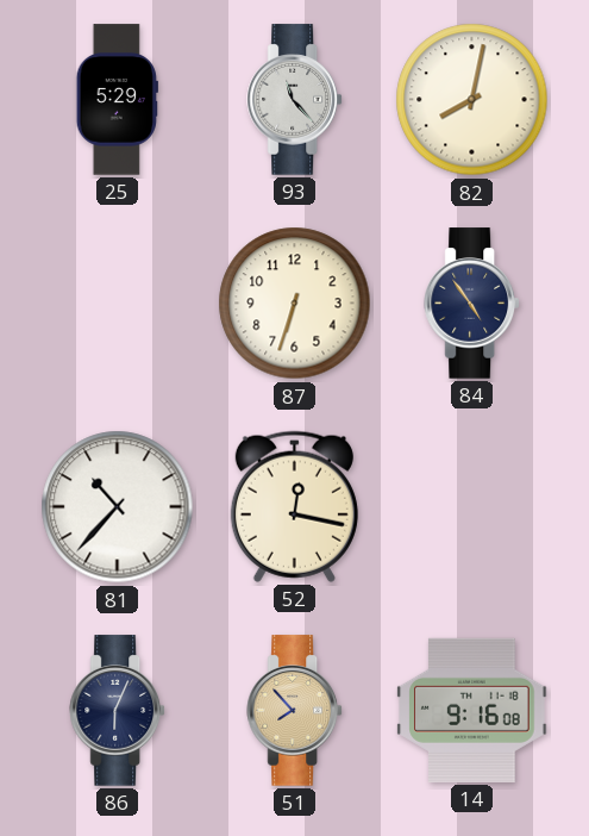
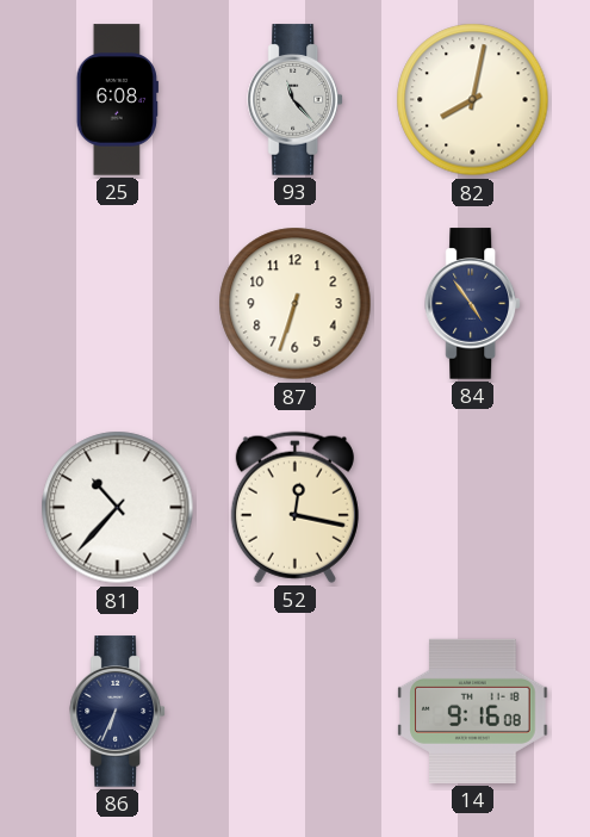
25: 5:29 -> 6:08 (117, 100)
86: 6:04 -> 6:34 (117, 712)
51: 7:53 -> none (294, 711)
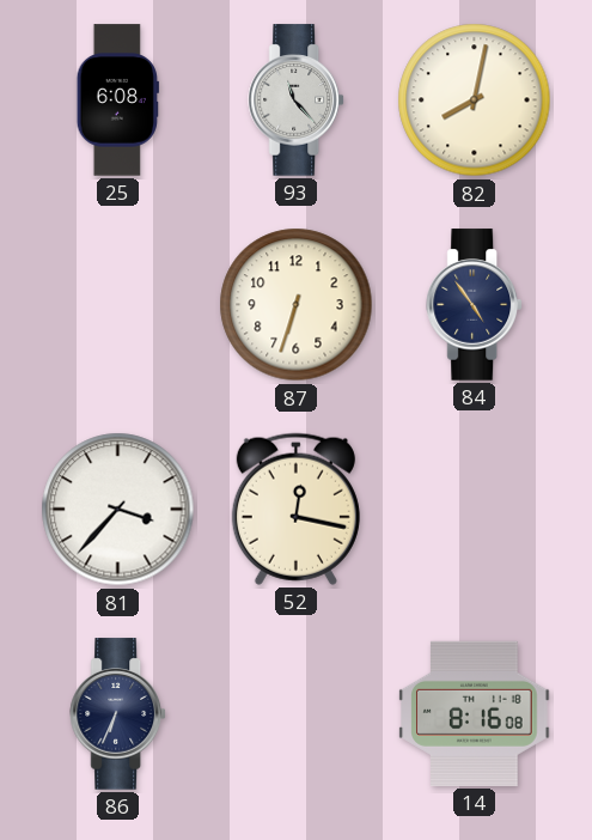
81: 10:37 -> 3:37 (118, 510)
14: 9:16 -> 8:16 (475, 713)
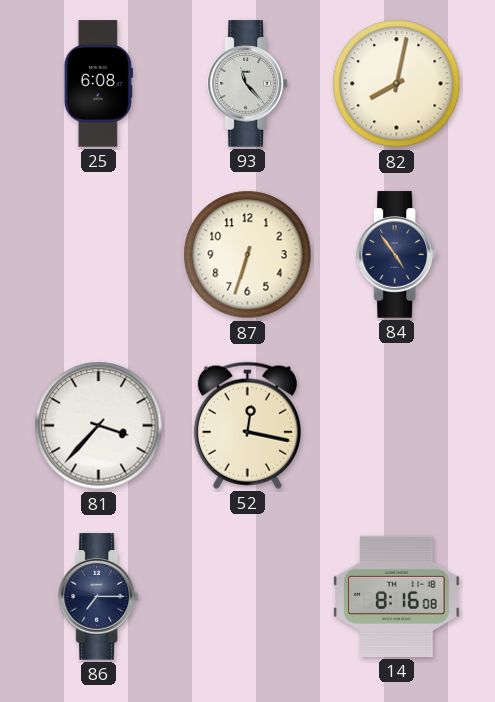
86: 6:34 -> 7:15 (98, 597)
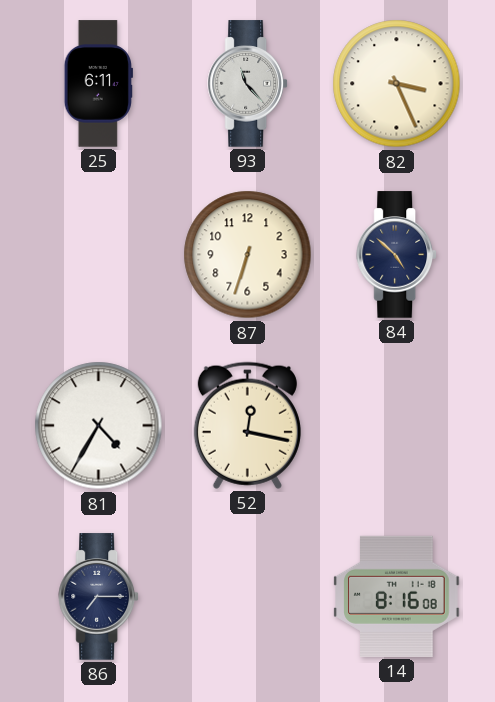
25: 6:08 -> 6:11 (98, 84)
82: 8:02 -> 3:26 (397, 84)
84: 4:54 -> 4:52 (396, 255)
81: 3:37 -> 4:35 (99, 426)
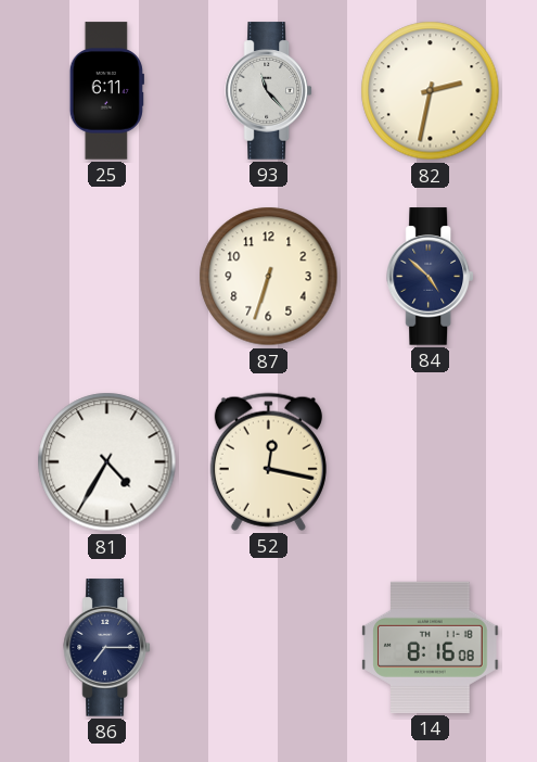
82: 3:26 -> 2:32 (431, 91)
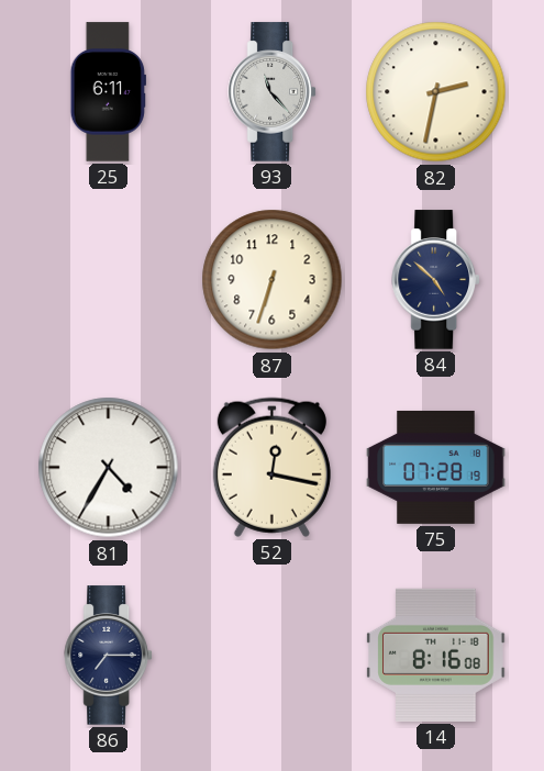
75: none -> 07:28 (436, 467)
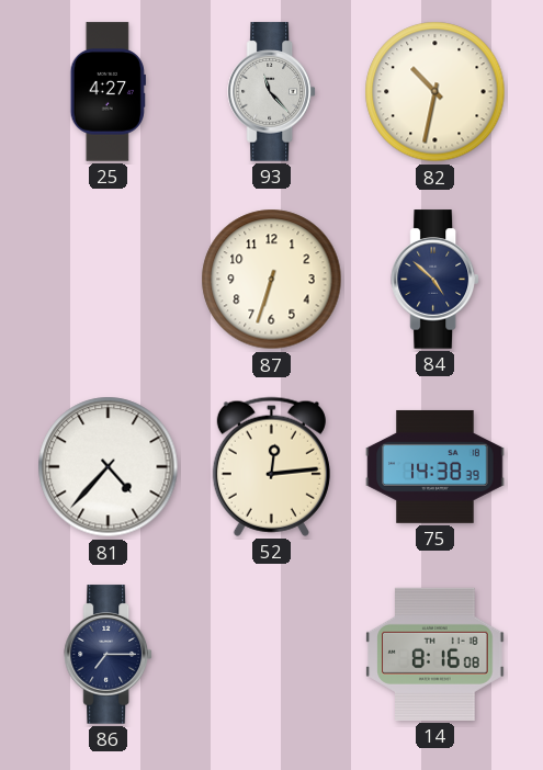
25: 6:11 -> 4:27 (108, 92)
82: 2:32 -> 10:32 (435, 92)
81: 4:35 -> 4:37 (109, 467)
52: 12:17 -> 12:14 (271, 466)
75: 07:28 -> 14:38 (435, 466)
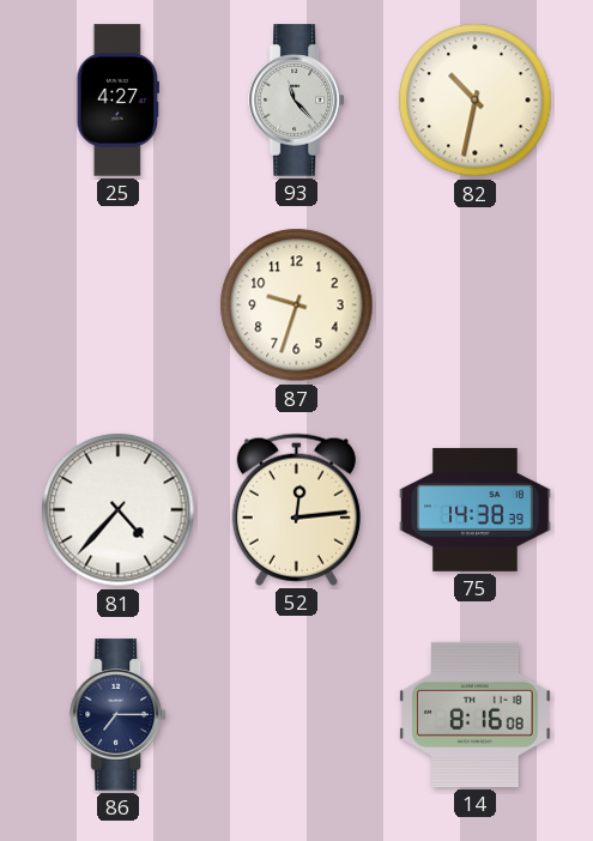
87: 6:33 -> 9:33 (297, 305)
84: 4:52 -> none (434, 280)
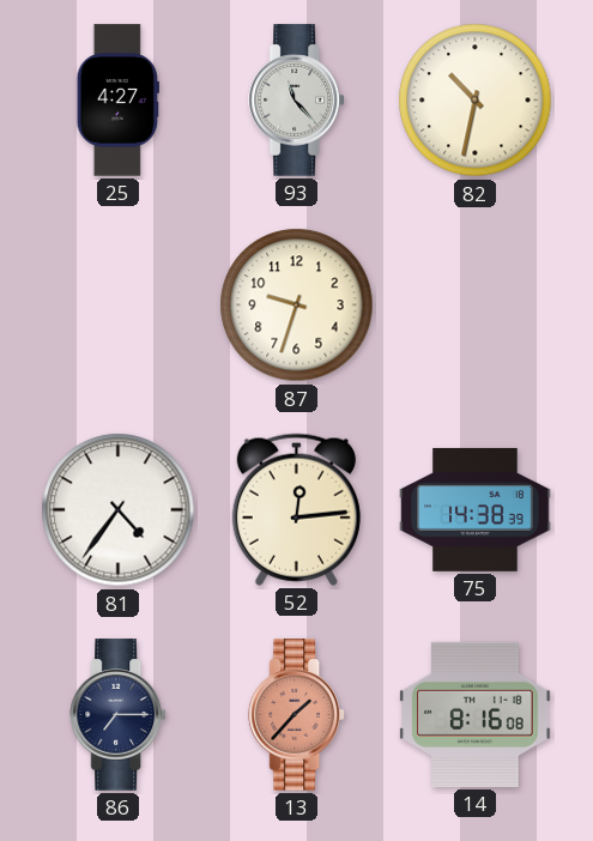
81: 4:37 -> 4:36 (119, 510)
13: none -> 1:37 (296, 715)
